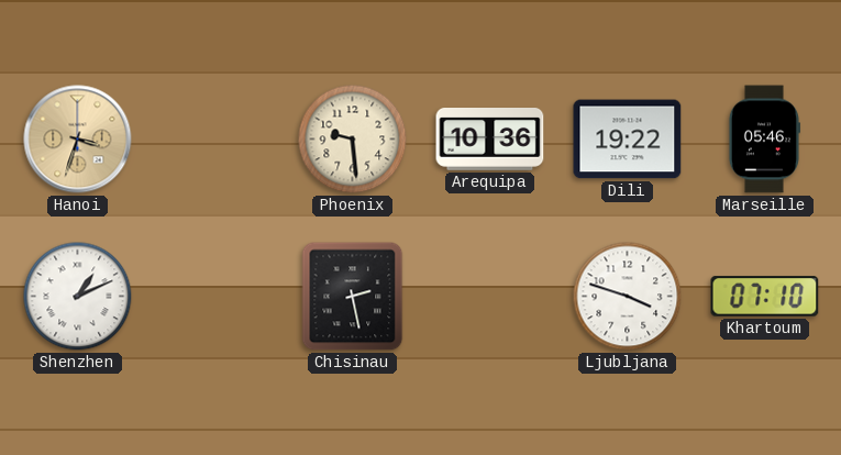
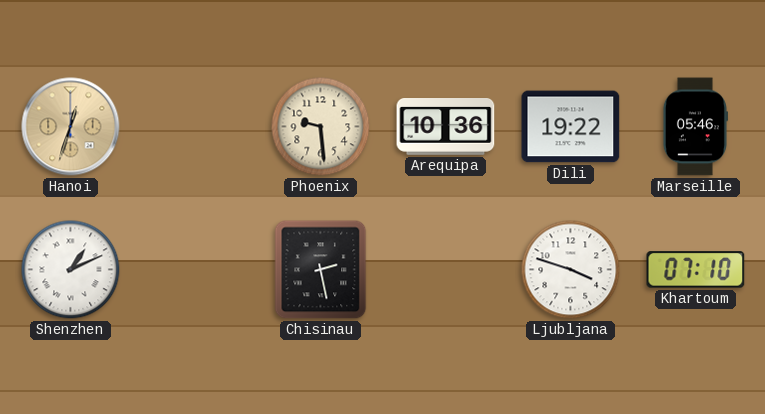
Hanoi: 3:33 -> 12:33 (71, 127)
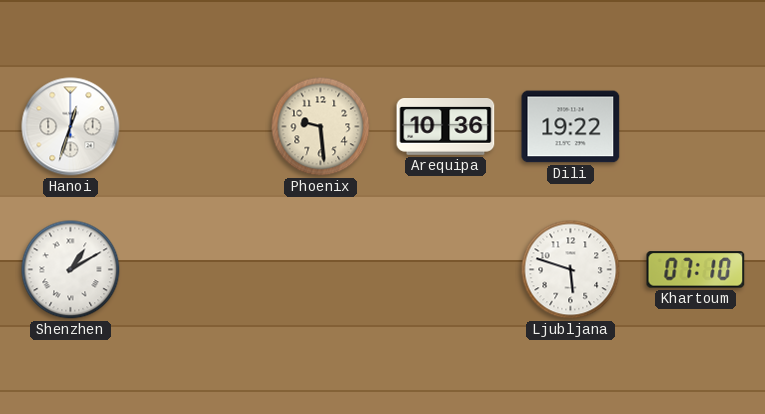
Hanoi dial: champagne -> white (71, 127)
Marseille: 05:46 -> none (695, 127)
Shenzhen: 1:11 -> 1:10 (71, 270)
Chisinau: 2:28 -> none (321, 270)
Ljubljana: 3:48 -> 5:48 (571, 270)
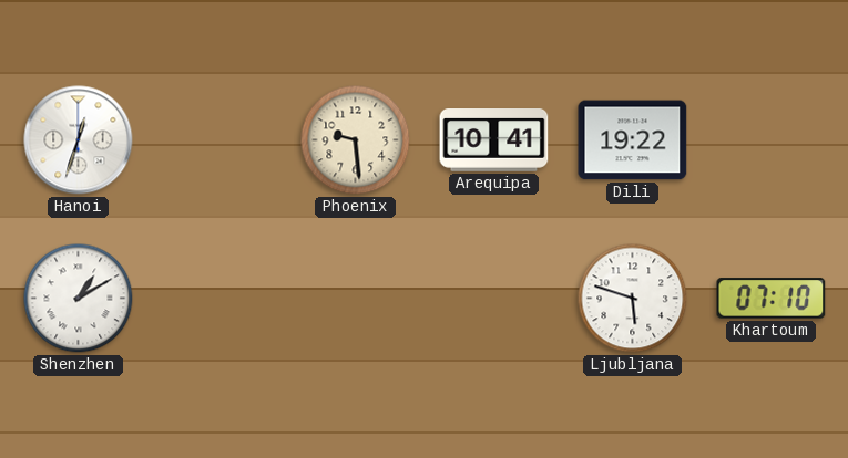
Arequipa: 10:36 -> 10:41 (494, 140)
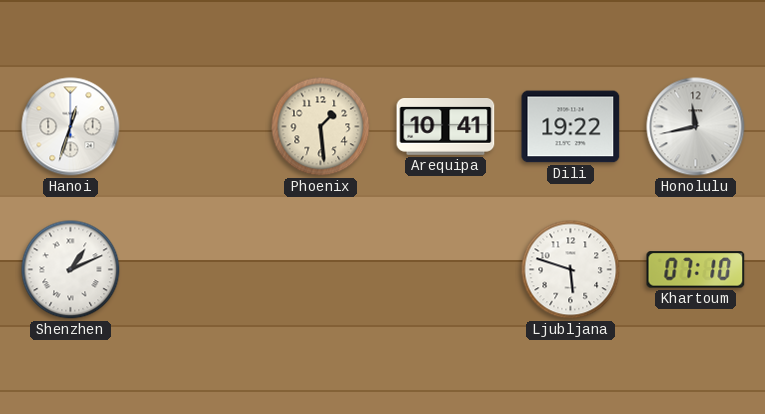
Phoenix: 9:29 -> 1:29 (321, 127)
Honolulu: none -> 11:43 (696, 127)
Shenzhen: 1:10 -> 1:11 (71, 270)
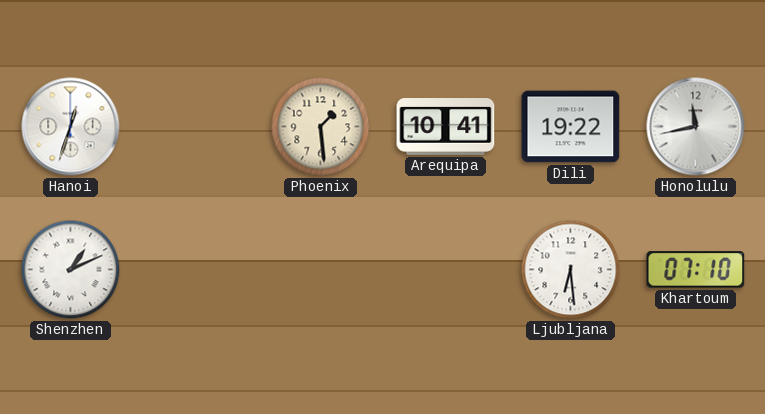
Ljubljana: 5:48 -> 6:29 (571, 270)
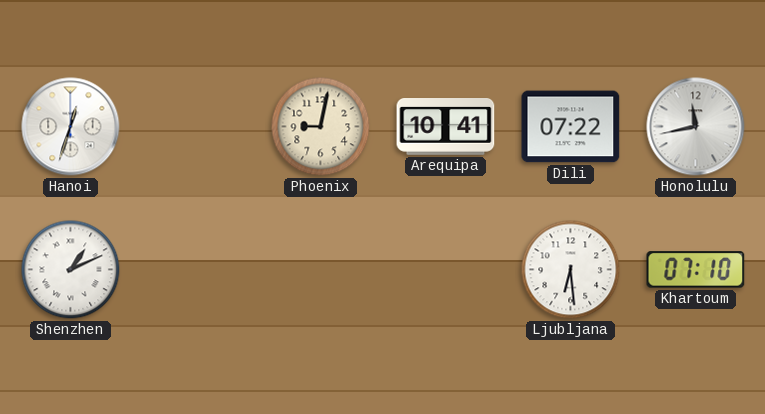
Phoenix: 1:29 -> 9:02 (321, 127)
Dili: 19:22 -> 07:22 (571, 127)
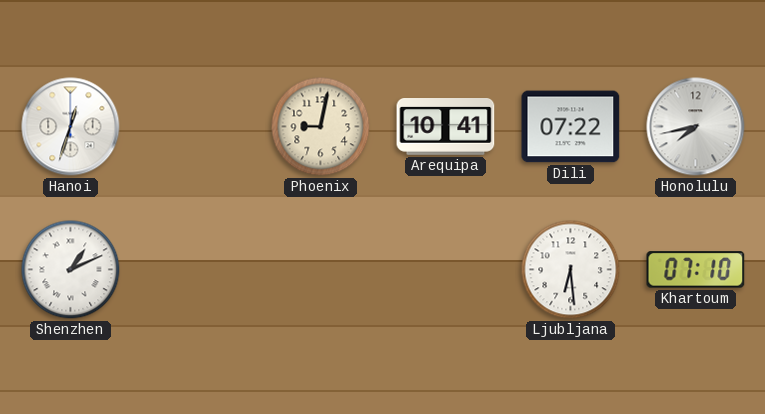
Honolulu: 11:43 -> 7:43 (696, 127)
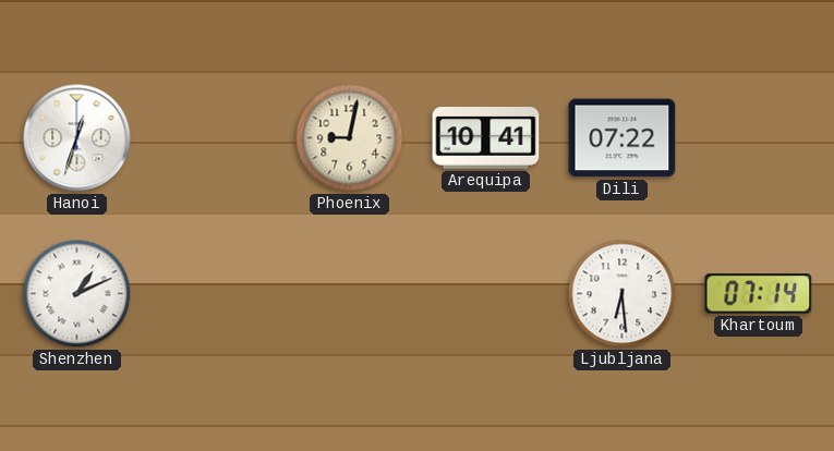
Honolulu: 7:43 -> none (696, 127)
Khartoum: 07:10 -> 07:14 (759, 294)
